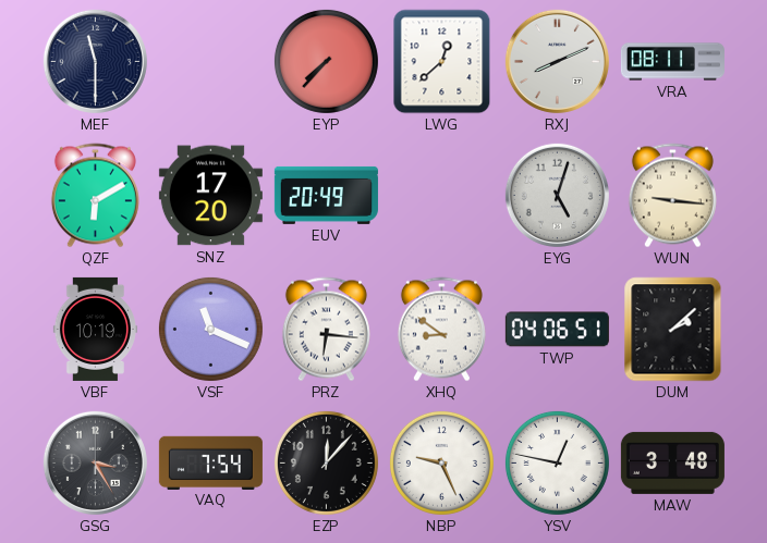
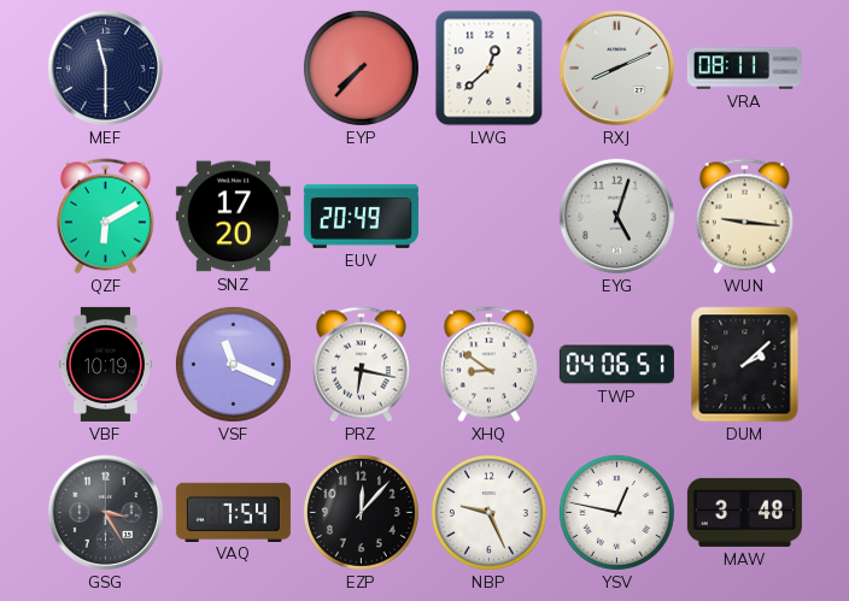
PRZ: 6:16 -> 6:17 (361, 365)
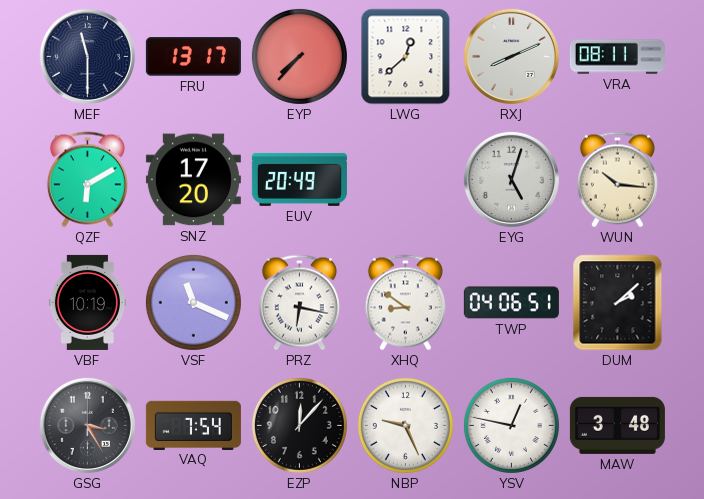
FRU: none -> 13:17 (193, 57)
WUN: 9:16 -> 10:16 (617, 180)
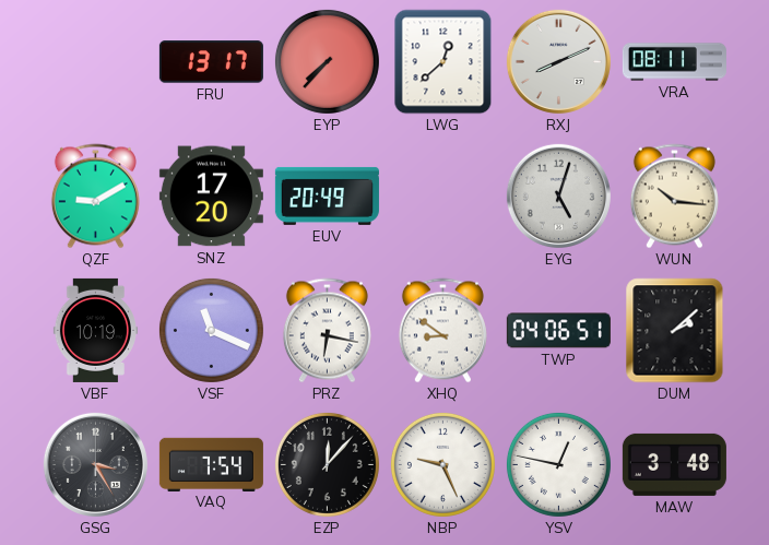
MEF: 11:30 -> none (87, 56)
QZF: 6:10 -> 9:10 (95, 197)
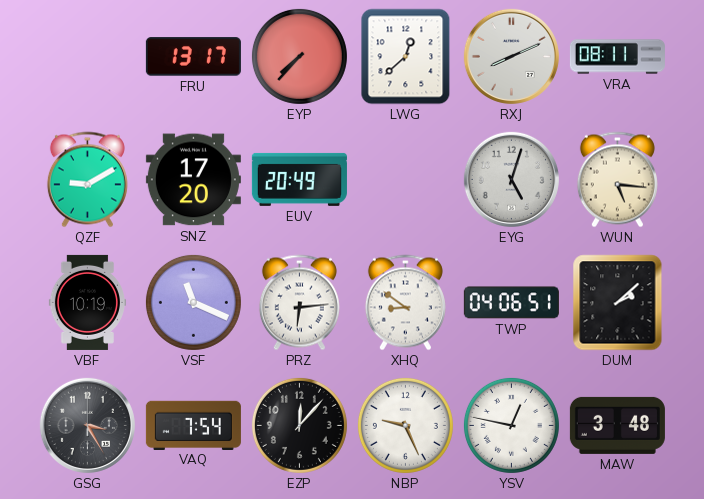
WUN: 10:16 -> 5:16 (617, 180)
PRZ: 6:17 -> 6:14 (299, 303)
